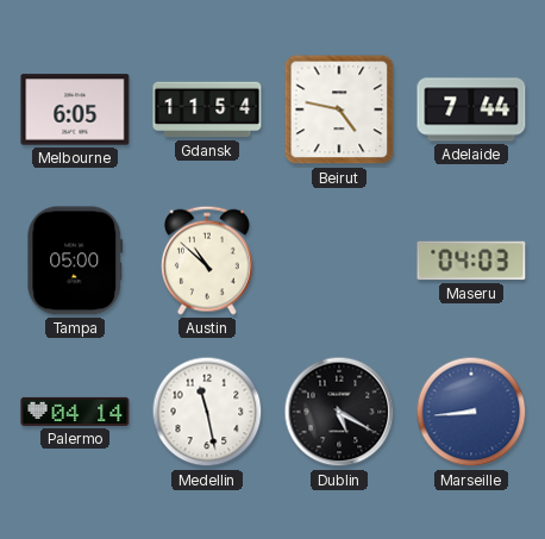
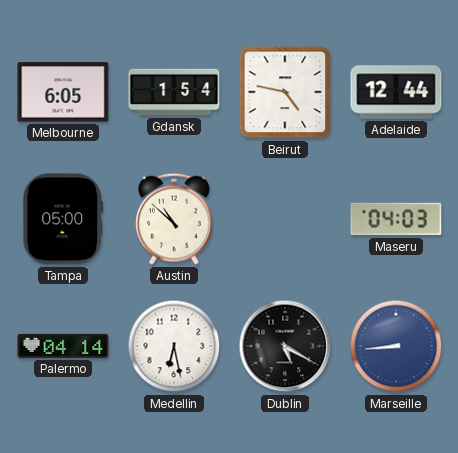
Gdansk: 11:54 -> 1:54 (174, 92)
Adelaide: 7:44 -> 12:44 (396, 92)
Medellin: 11:28 -> 6:28 (174, 346)
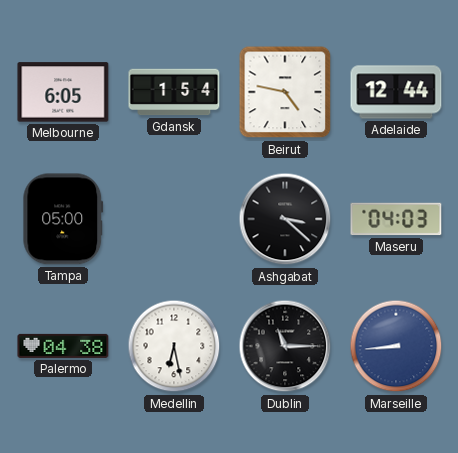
Austin: 10:52 -> none (175, 219)
Ashgabat: none -> 3:22 (285, 219)
Palermo: 04:14 -> 04:38 (63, 346)
Dublin: 5:20 -> 11:15 (285, 346)
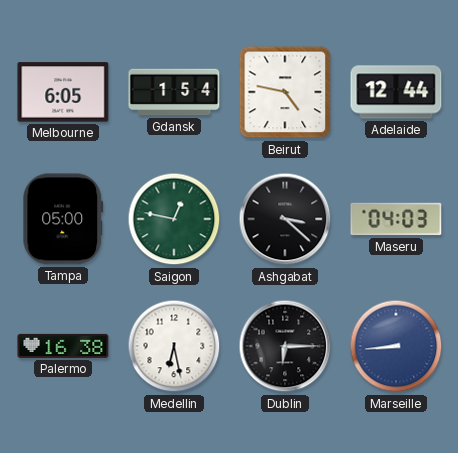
Saigon: none -> 12:47 (174, 219)
Palermo: 04:38 -> 16:38 (63, 346)
Dublin: 11:15 -> 6:15 (285, 346)
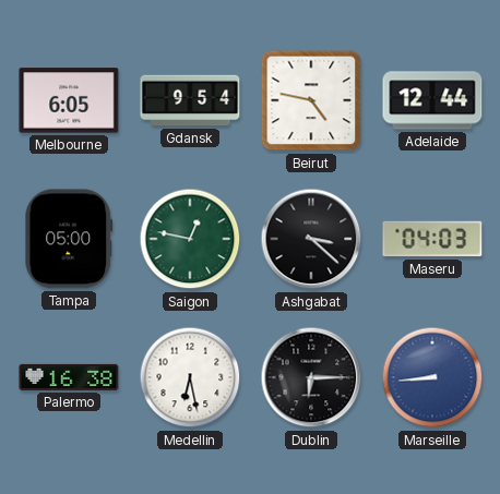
Gdansk: 1:54 -> 9:54 (190, 100)
